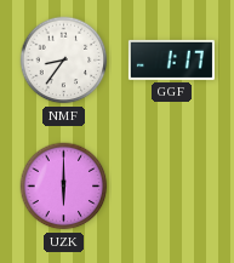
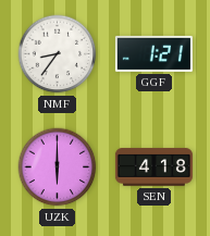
GGF: 1:17 -> 1:21 (153, 53)
SEN: none -> 4:18 (153, 167)
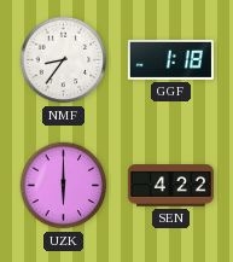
GGF: 1:21 -> 1:18 (170, 59)
SEN: 4:18 -> 4:22 (170, 186)
